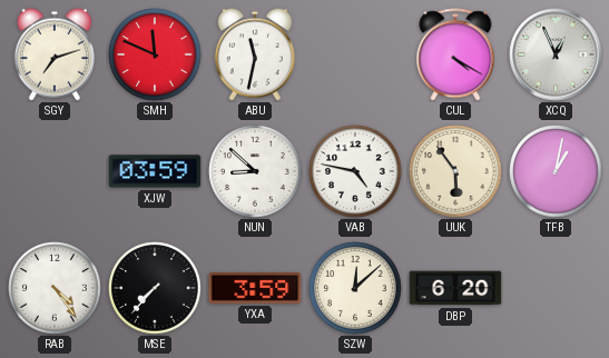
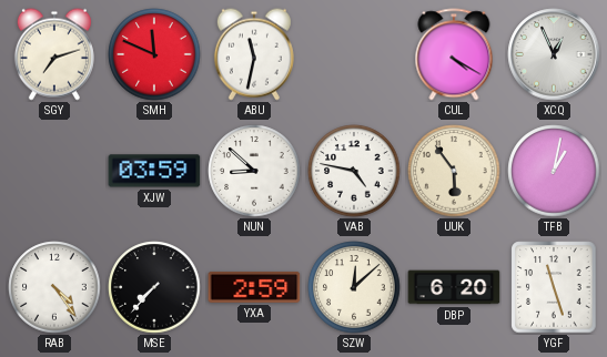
YXA: 3:59 -> 2:59 (254, 287)
YGF: none -> 11:27 (554, 287)
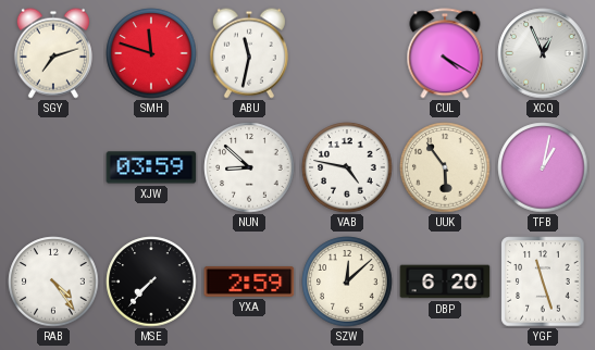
SMH: 11:49 -> 11:48 (151, 53)
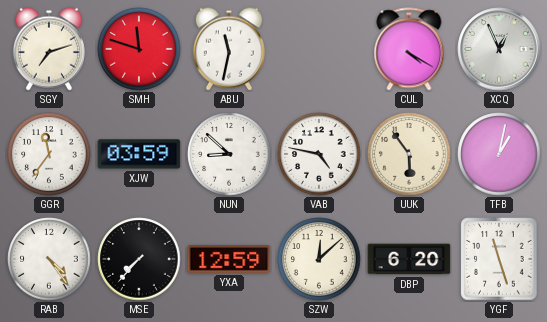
GGR: none -> 11:36 (49, 154)
YXA: 2:59 -> 12:59 (229, 259)
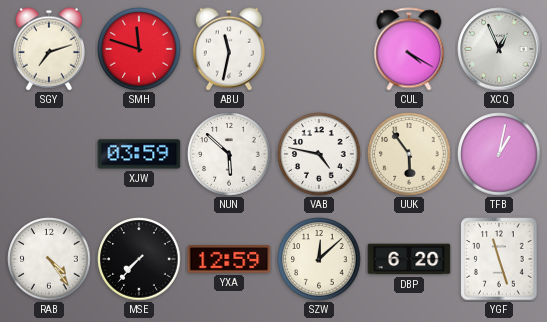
GGR: 11:36 -> none (49, 154)
NUN: 8:52 -> 5:52 (229, 154)
